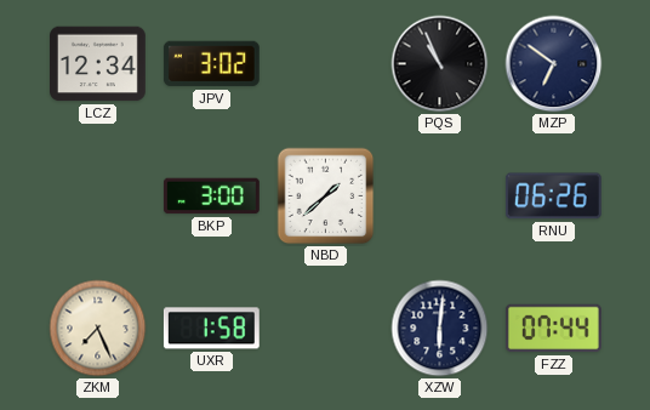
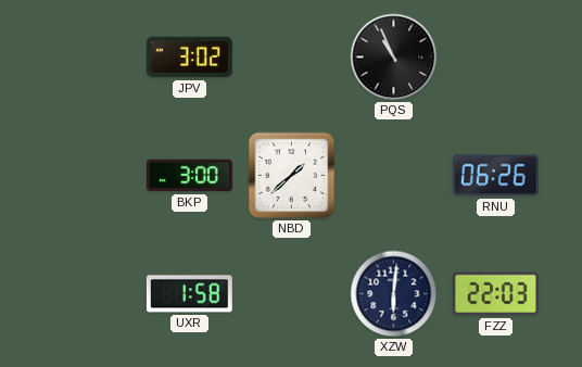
LCZ: 12:34 -> none (98, 64)
MZP: 6:51 -> none (554, 64)
ZKM: 7:26 -> none (98, 329)
FZZ: 07:44 -> 22:03 (495, 294)
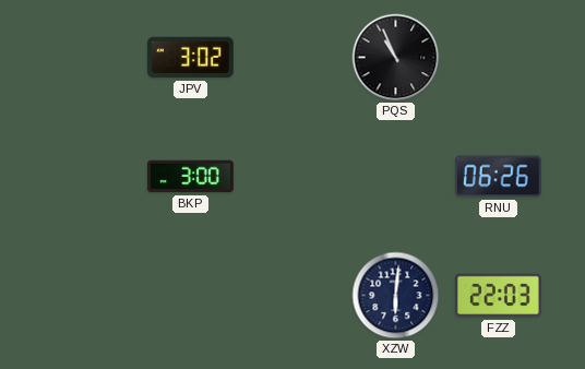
NBD: 1:38 -> none (292, 176)
UXR: 1:58 -> none (189, 294)
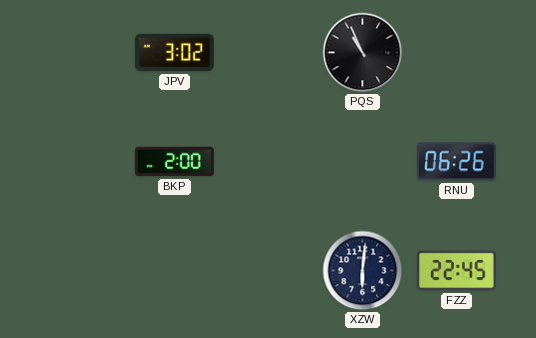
BKP: 3:00 -> 2:00 (174, 162)
FZZ: 22:03 -> 22:45 (456, 271)
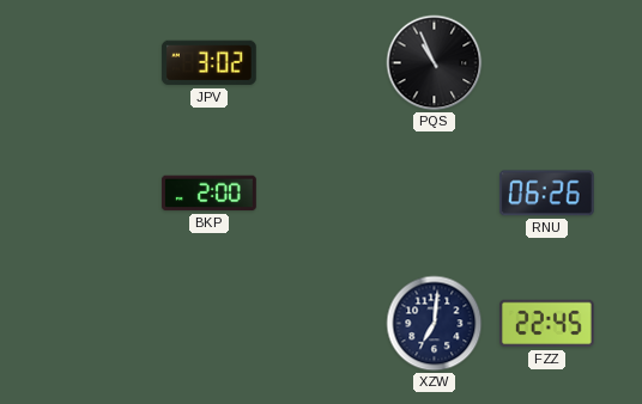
XZW: 6:01 -> 7:01 (435, 324)
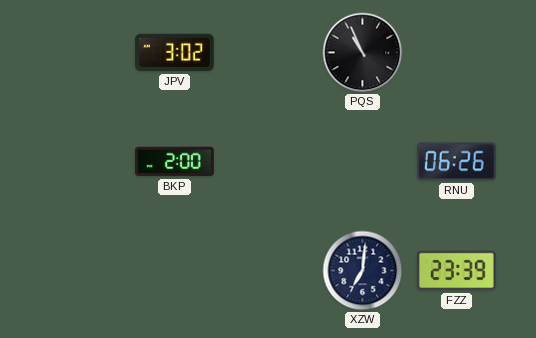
FZZ: 22:45 -> 23:39 (456, 271)
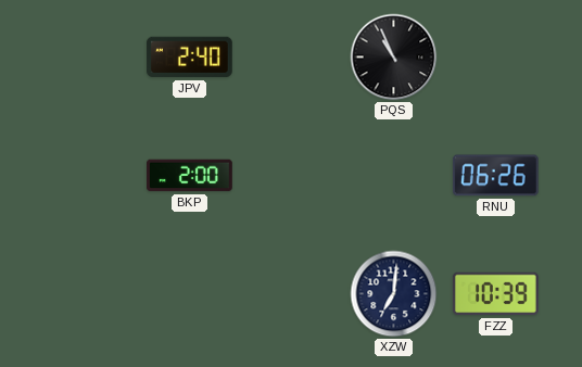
JPV: 3:02 -> 2:40 (189, 58)
FZZ: 23:39 -> 10:39 (495, 294)
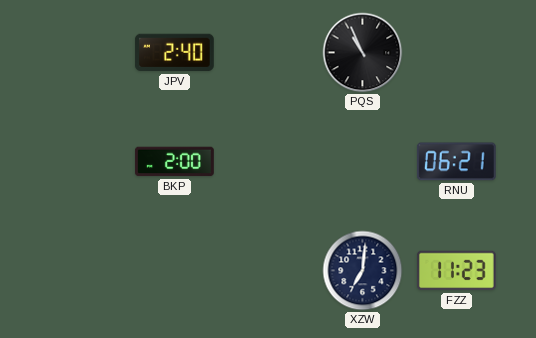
RNU: 06:26 -> 06:21 (456, 162)
FZZ: 10:39 -> 11:23 (456, 271)
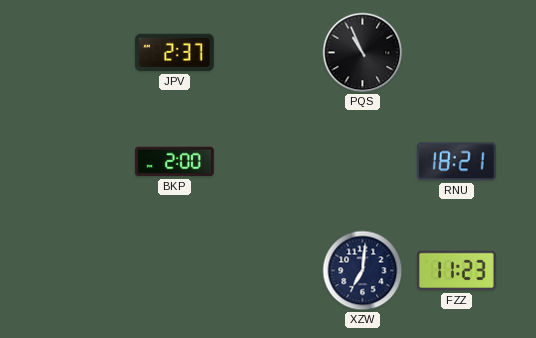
JPV: 2:40 -> 2:37 (174, 53)
RNU: 06:21 -> 18:21 (456, 162)
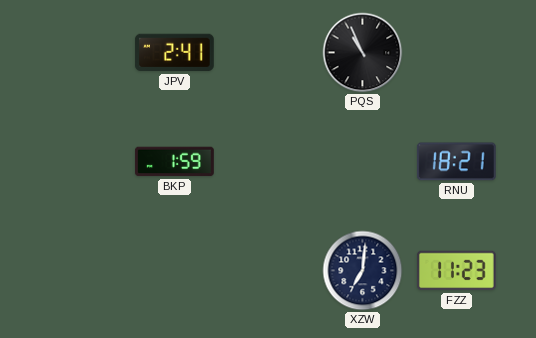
JPV: 2:37 -> 2:41 (174, 53)
BKP: 2:00 -> 1:59 (174, 162)
